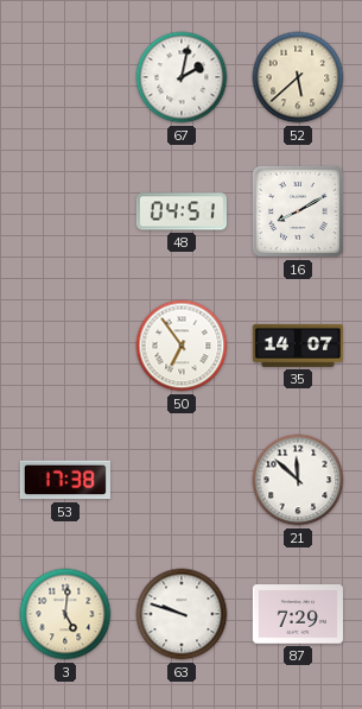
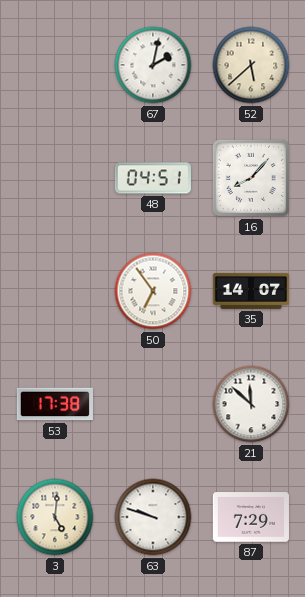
16: 8:10 -> 8:07 (251, 178)
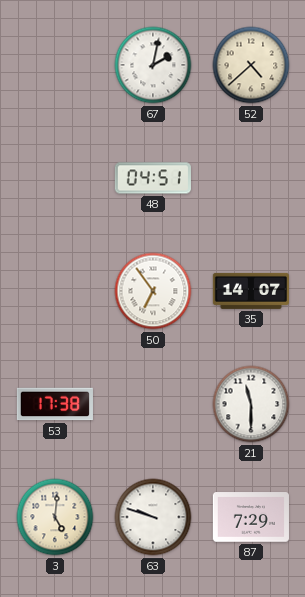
52: 5:38 -> 4:38 (251, 65)
16: 8:07 -> none (251, 178)
21: 11:52 -> 11:30 (251, 404)
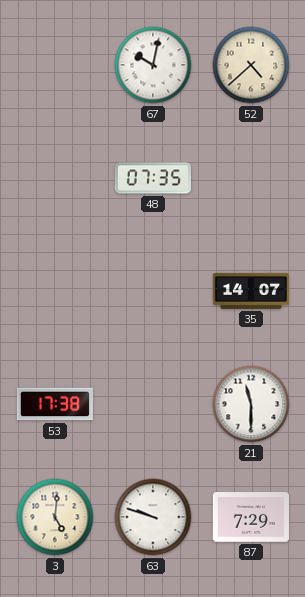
67: 2:02 -> 10:02 (153, 65)
48: 04:51 -> 07:35 (153, 178)
50: 6:54 -> none (153, 291)
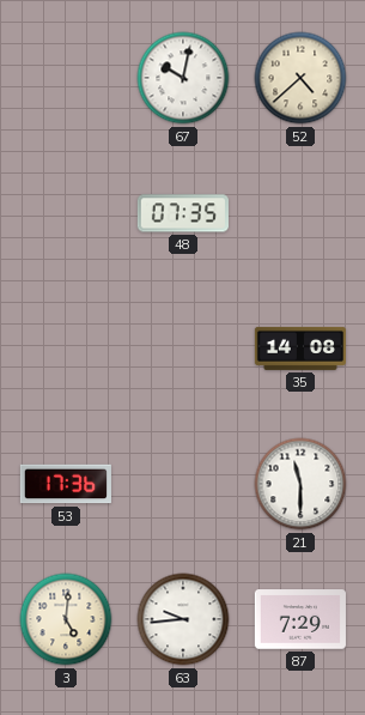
35: 14:07 -> 14:08 (300, 349)
53: 17:38 -> 17:36 (66, 484)
63: 9:48 -> 9:44 (183, 619)
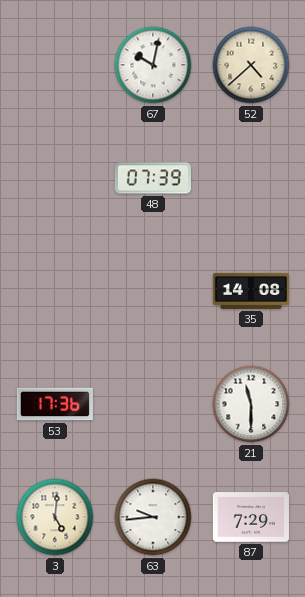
48: 07:35 -> 07:39 (153, 178)
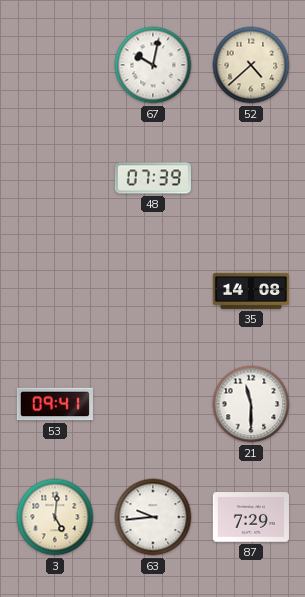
53: 17:36 -> 09:41 (55, 404)
